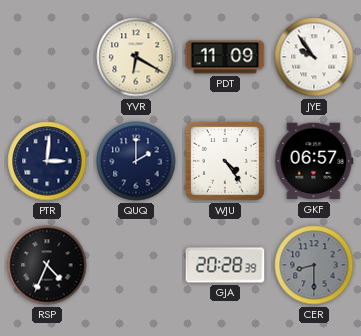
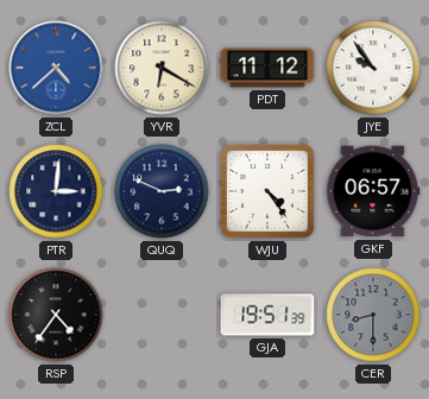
ZCL: none -> 4:38 (56, 68)
PDT: 11:09 -> 11:12 (267, 68)
QUQ: 2:00 -> 2:49 (162, 191)
RSP: 4:34 -> 4:36 (56, 315)
GJA: 20:28 -> 19:51 (267, 315)
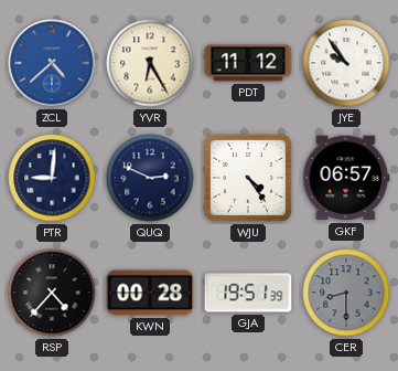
YVR: 6:20 -> 6:25 (150, 63)
PTR: 3:01 -> 9:01 (52, 178)
RSP: 4:36 -> 4:37 (52, 293)
KWN: none -> 00:28 (150, 293)
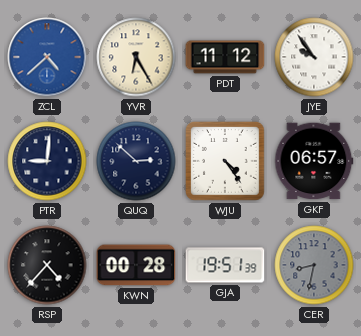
QUQ: 2:49 -> 2:52 (136, 161)
CER: 8:30 -> 8:32 (314, 265)
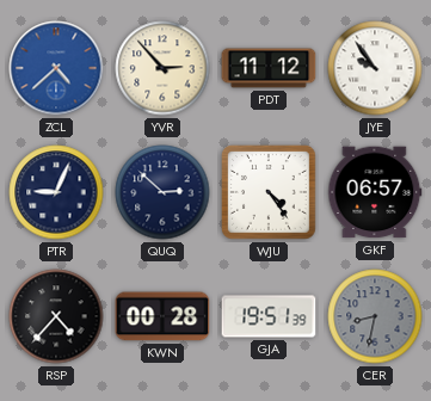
YVR: 6:25 -> 2:53 (162, 68)
PTR: 9:01 -> 9:04 (56, 192)
